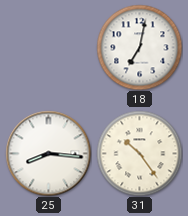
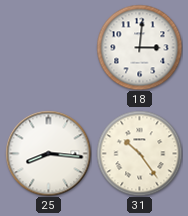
18: 7:02 -> 3:01 (139, 47)
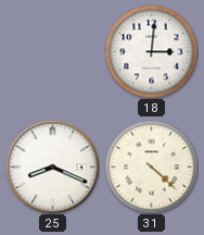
25: 8:16 -> 8:19 (52, 166)
31: 10:24 -> 4:22 (151, 166)
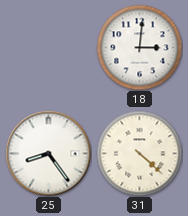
25: 8:19 -> 8:24 (48, 153)
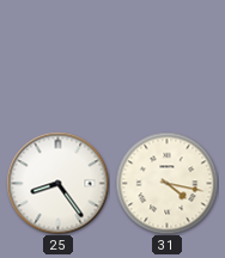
18: 3:01 -> none (139, 47)
31: 4:22 -> 4:17 (166, 183)
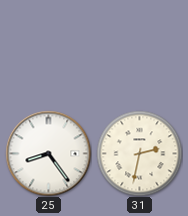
31: 4:17 -> 2:32 (139, 153)
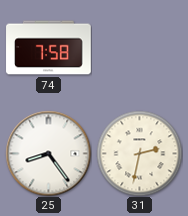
74: none -> 7:58 (49, 48)
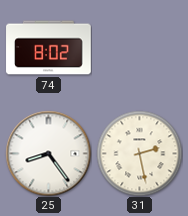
74: 7:58 -> 8:02 (49, 48)
31: 2:32 -> 2:28 (139, 153)
